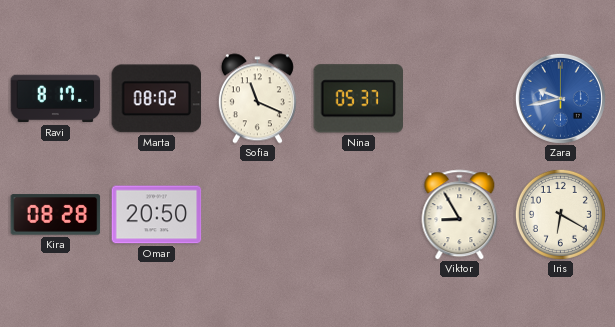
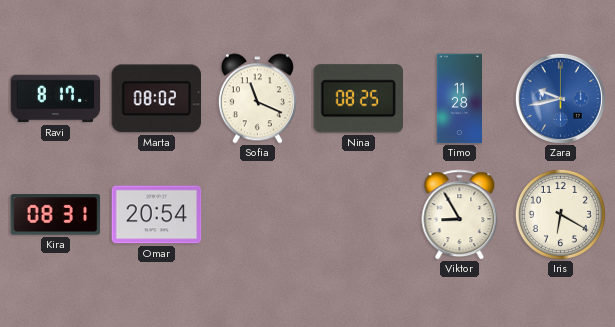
Nina: 05:37 -> 08:25 (358, 99)
Timo: none -> 11:28 (459, 99)
Kira: 08:28 -> 08:31 (56, 215)
Omar: 20:50 -> 20:54 (157, 215)
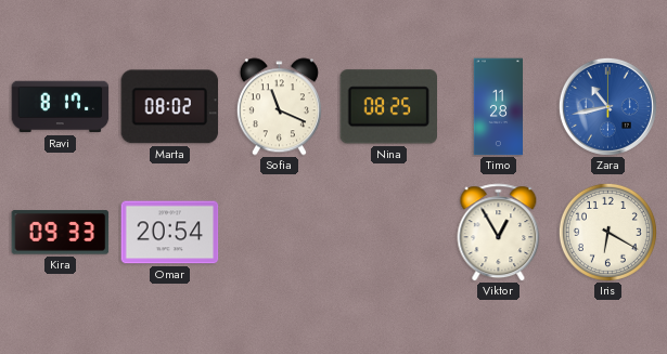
Zara: 9:43 -> 10:43 (607, 106)
Kira: 08:31 -> 09:33 (61, 233)
Viktor: 8:55 -> 12:55 (499, 233)
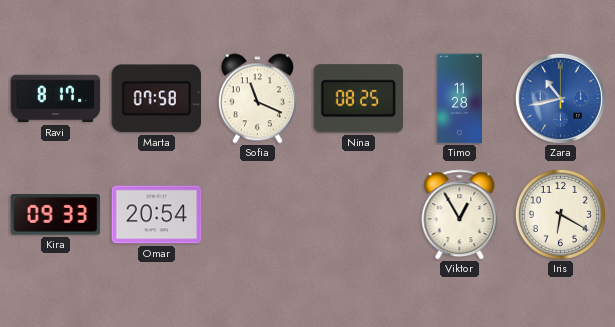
Marta: 08:02 -> 07:58 (157, 99)
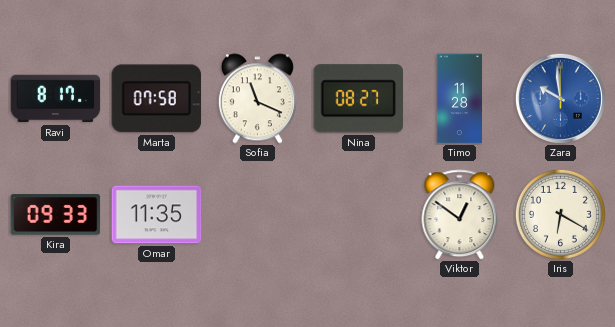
Nina: 08:25 -> 08:27 (358, 99)
Zara: 10:43 -> 9:59 (560, 98)
Omar: 20:54 -> 11:35 (157, 215)
Viktor: 12:55 -> 12:51 (460, 215)
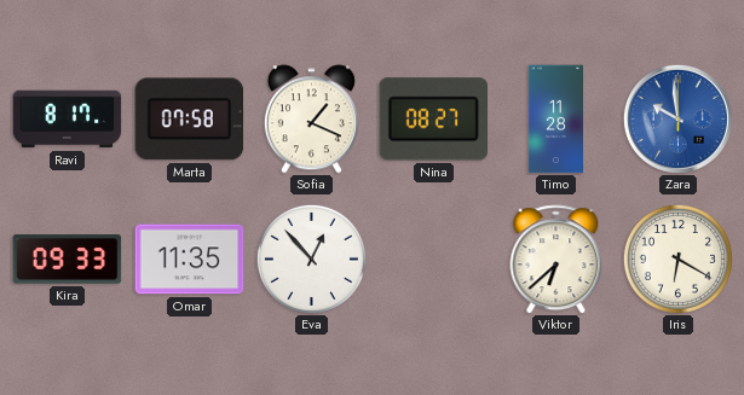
Sofia: 11:19 -> 1:19 (311, 120)
Eva: none -> 12:53 (311, 259)
Viktor: 12:51 -> 6:38 (556, 260)
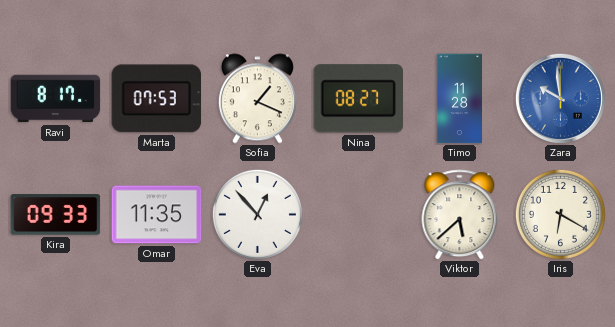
Marta: 07:58 -> 07:53 (157, 99)
Viktor: 6:38 -> 5:38 (460, 215)
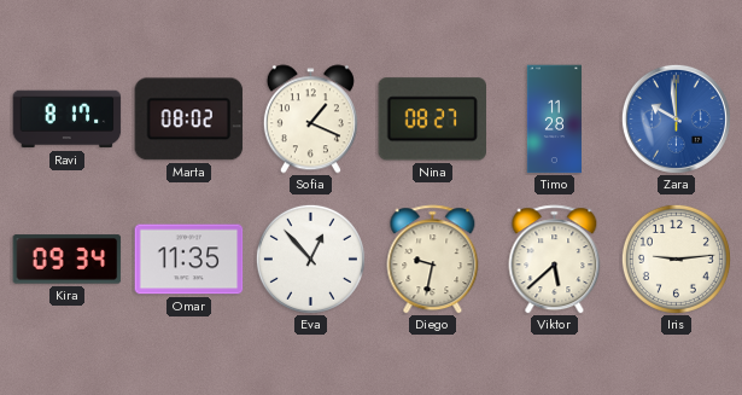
Marta: 07:53 -> 08:02 (189, 120)
Kira: 09:33 -> 09:34 (68, 260)
Diego: none -> 9:32 (433, 260)
Iris: 6:20 -> 9:14 (676, 259)
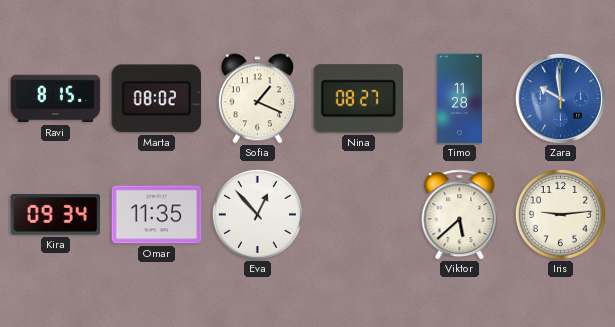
Ravi: 8:17 -> 8:15 (56, 99)
Diego: 9:32 -> none (433, 260)
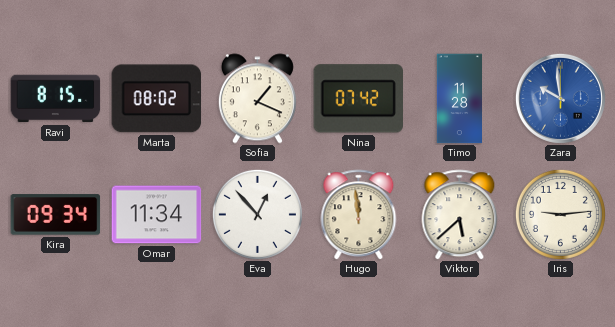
Nina: 08:27 -> 07:42 (358, 99)
Omar: 11:35 -> 11:34 (157, 215)
Hugo: none -> 11:59 (359, 215)
